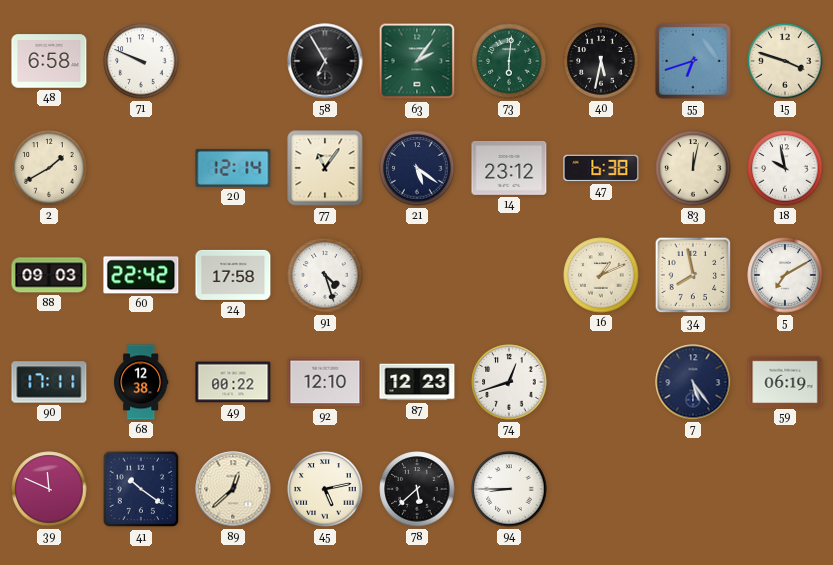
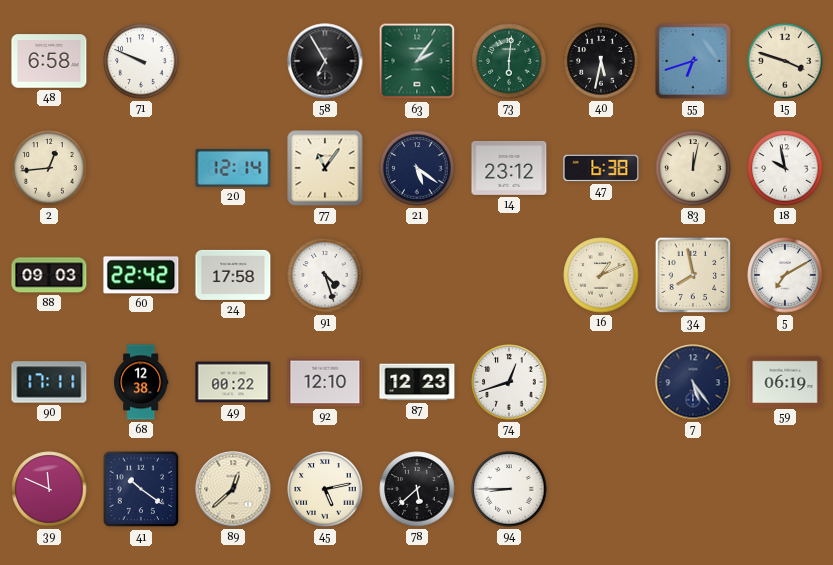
2: 1:40 -> 12:44 (49, 168)
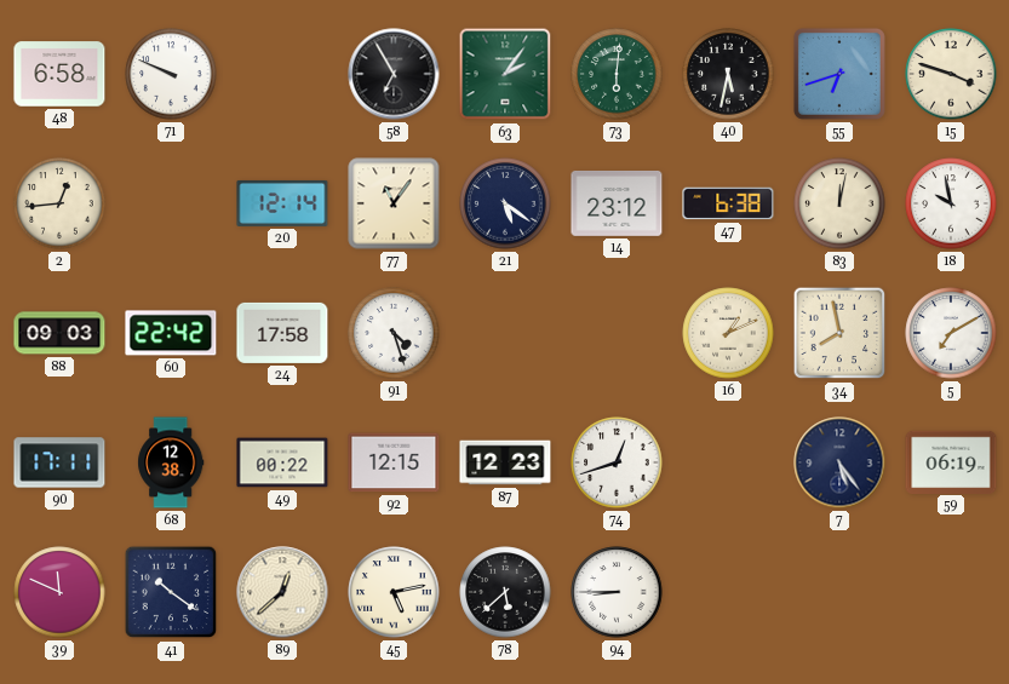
92: 12:10 -> 12:15 (394, 462)
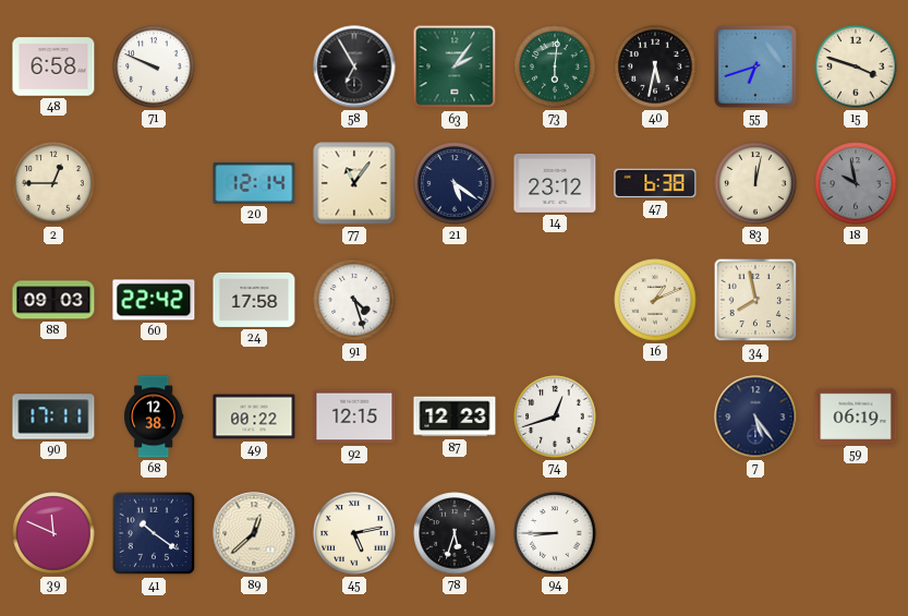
2: 12:44 -> 12:45 (53, 183)
18 dial: white -> grey (856, 183)
5: 7:10 -> none (951, 333)
78: 5:38 -> 5:33 (455, 533)
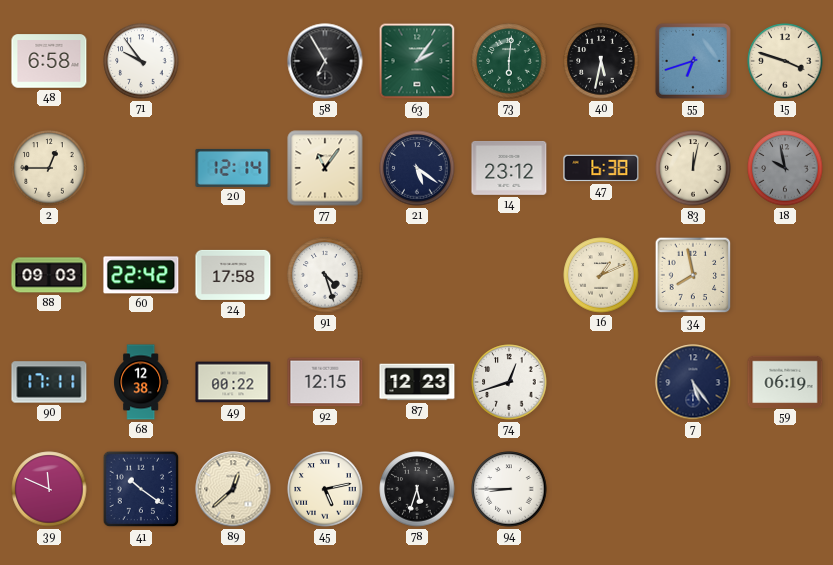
71: 9:49 -> 9:54 (141, 61)
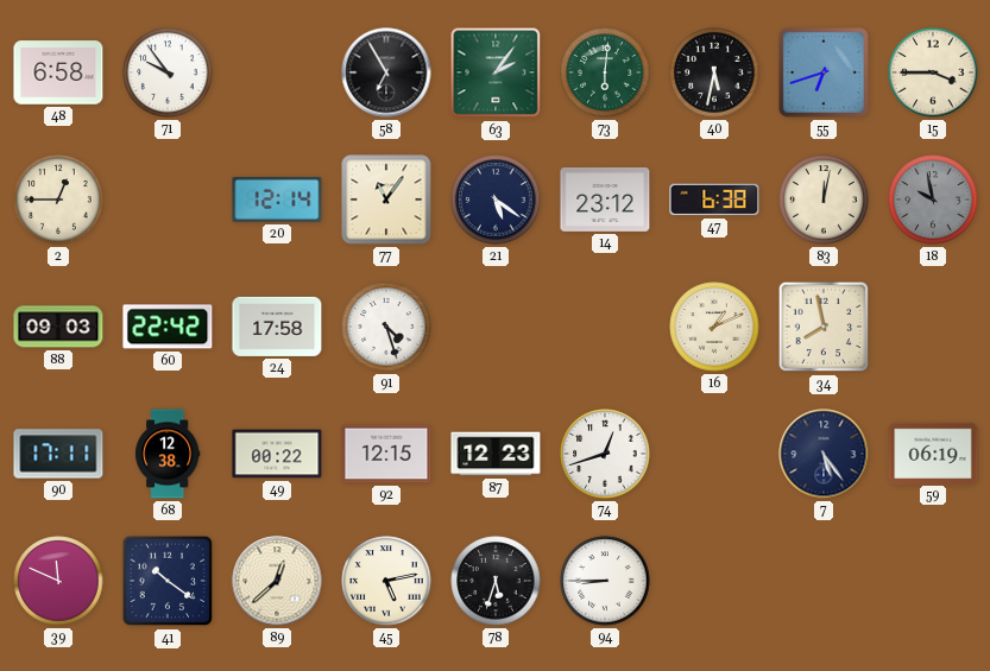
15: 3:48 -> 3:45 (933, 72)
